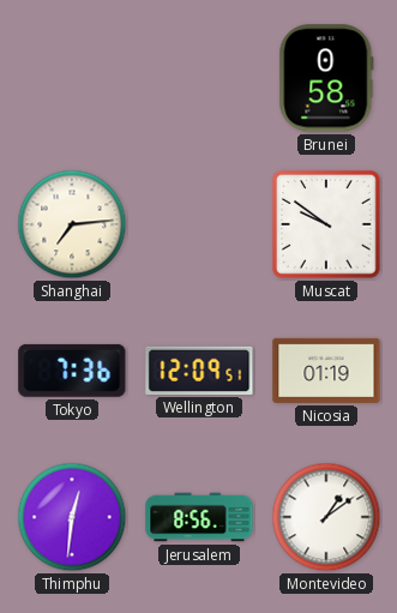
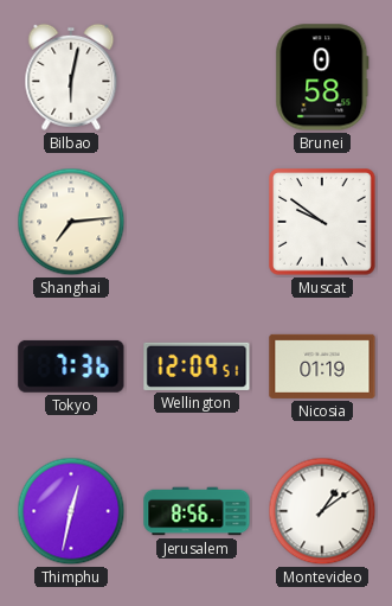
Bilbao: none -> 6:02 (71, 77)
Thimphu: 12:31 -> 12:32 (71, 511)
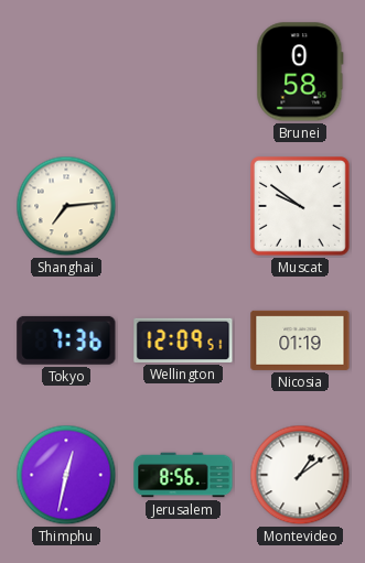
Bilbao: 6:02 -> none (71, 77)
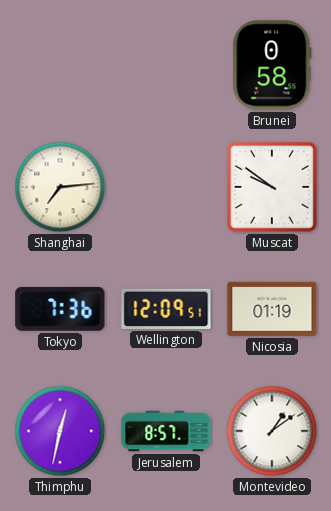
Jerusalem: 8:56 -> 8:57 (166, 431)
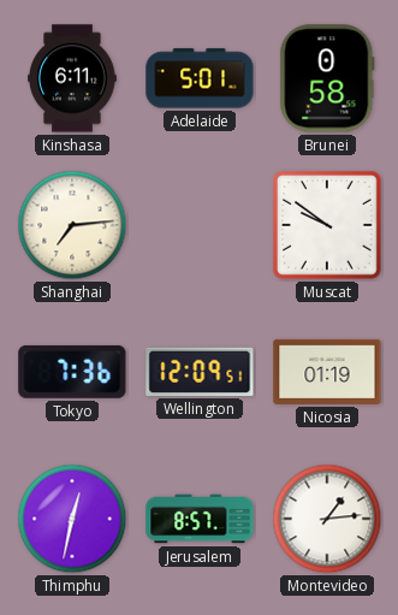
Kinshasa: none -> 6:11 (73, 78)
Adelaide: none -> 5:01 (200, 78)
Montevideo: 1:09 -> 1:14 (327, 519)
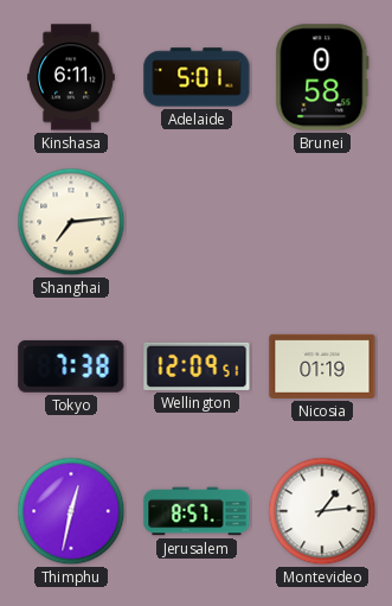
Muscat: 9:51 -> none (328, 226)
Tokyo: 7:36 -> 7:38 (71, 366)
